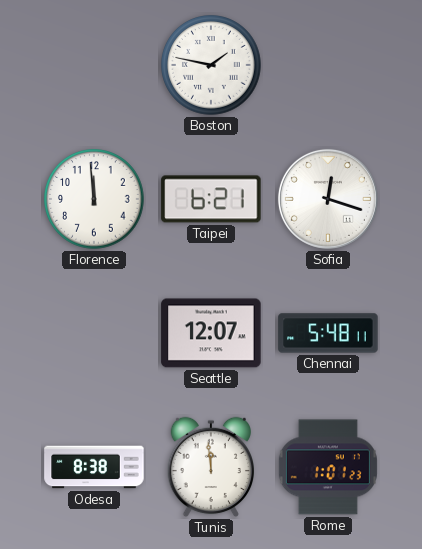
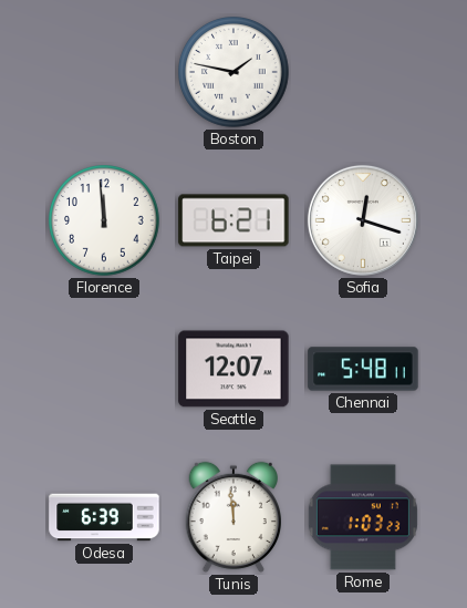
Odesa: 8:38 -> 6:39 (104, 517)
Rome: 1:01 -> 1:03 (363, 517)
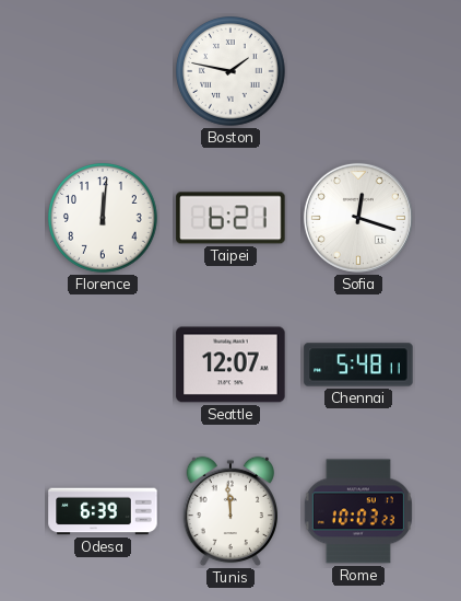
Florence: 11:59 -> 12:01 (104, 219)
Rome: 1:03 -> 10:03 (358, 511)
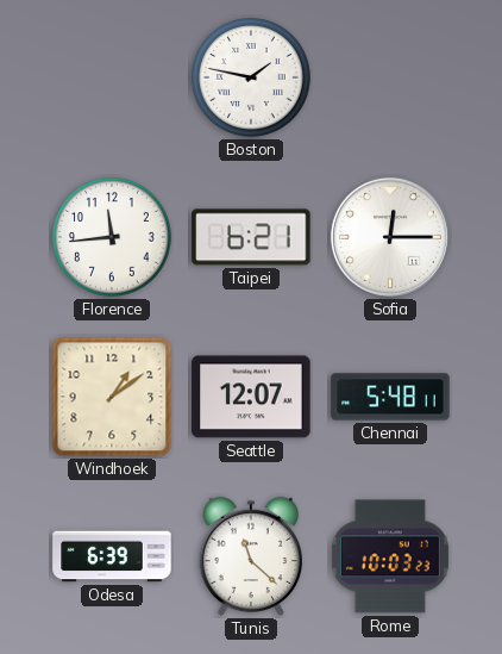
Florence: 12:01 -> 11:44 (113, 238)
Sofia: 12:18 -> 12:15 (390, 237)
Windhoek: none -> 1:09 (112, 397)
Tunis: 11:59 -> 11:22 (250, 556)
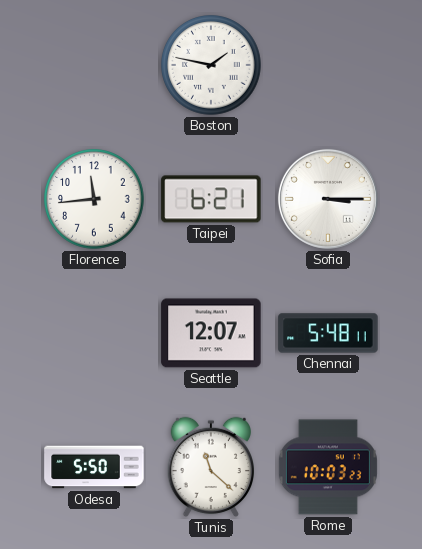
Sofia: 12:15 -> 3:15 (328, 199)
Windhoek: 1:09 -> none (112, 397)
Odesa: 6:39 -> 5:50 (94, 467)
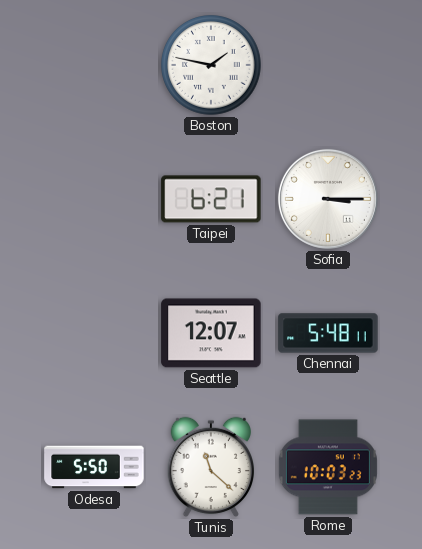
Florence: 11:44 -> none (95, 200)
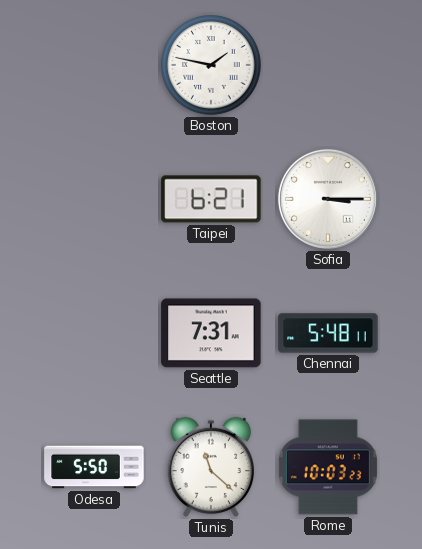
Seattle: 12:07 -> 7:31 (211, 333)
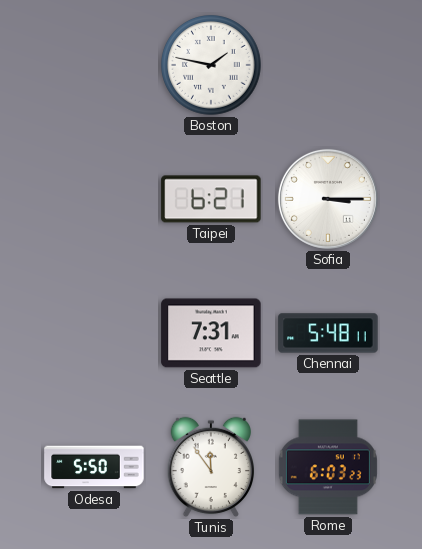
Tunis: 11:22 -> 11:54 (210, 467)
Rome: 10:03 -> 6:03 (328, 467)
